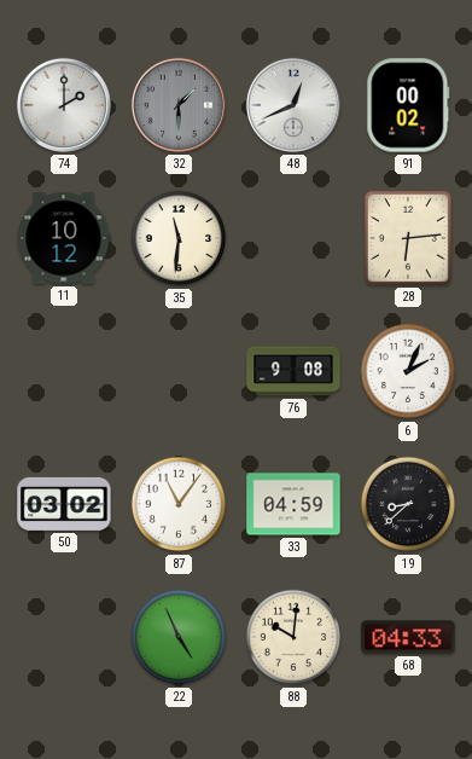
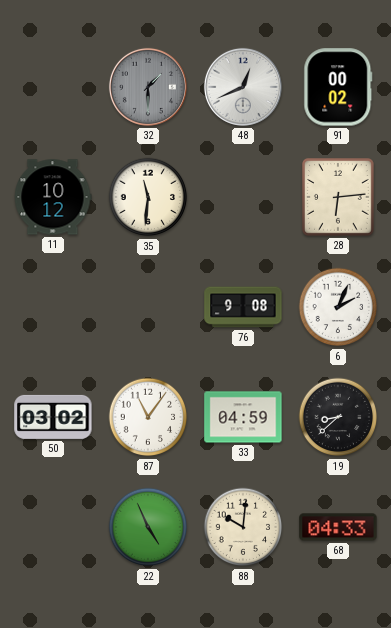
74: 2:00 -> none (64, 105)
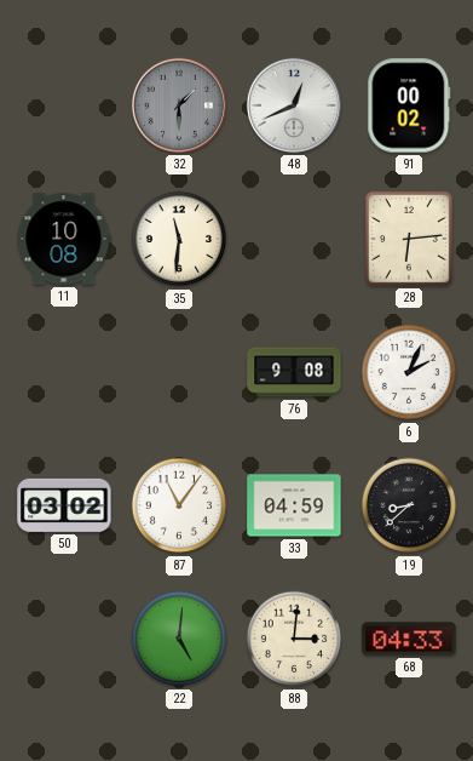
11: 10:12 -> 10:08 (64, 239)
22: 4:56 -> 5:01 (179, 639)
88: 10:01 -> 3:01 (294, 639)
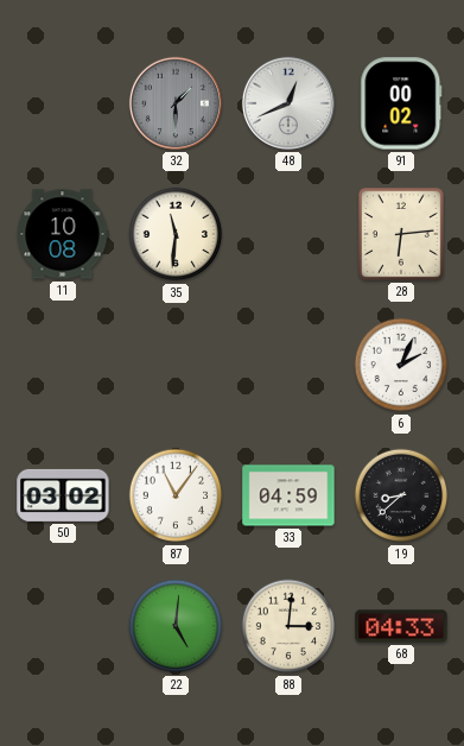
76: 9:08 -> none (294, 372)
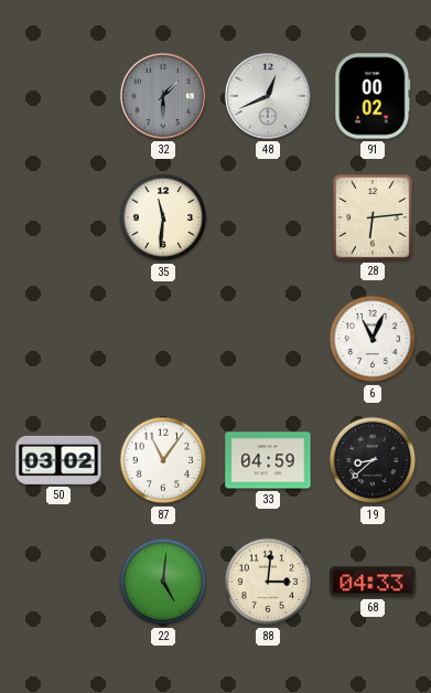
11: 10:08 -> none (63, 234)
6: 2:04 -> 11:04 (373, 339)
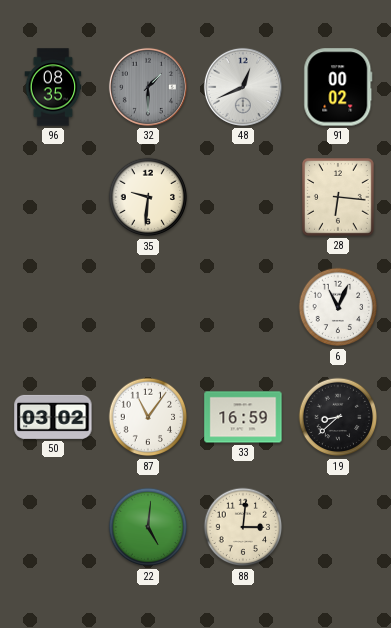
96: none -> 08:35 (53, 87)
35: 11:31 -> 9:31 (148, 197)
28: 6:14 -> 6:16 (339, 198)
33: 04:59 -> 16:59 (243, 417)
68: 04:33 -> none (373, 582)
